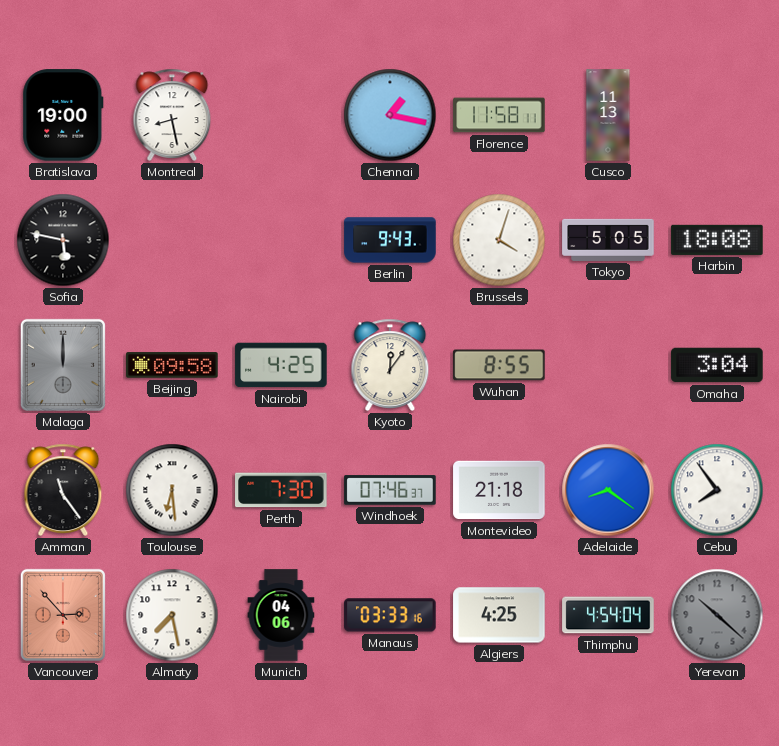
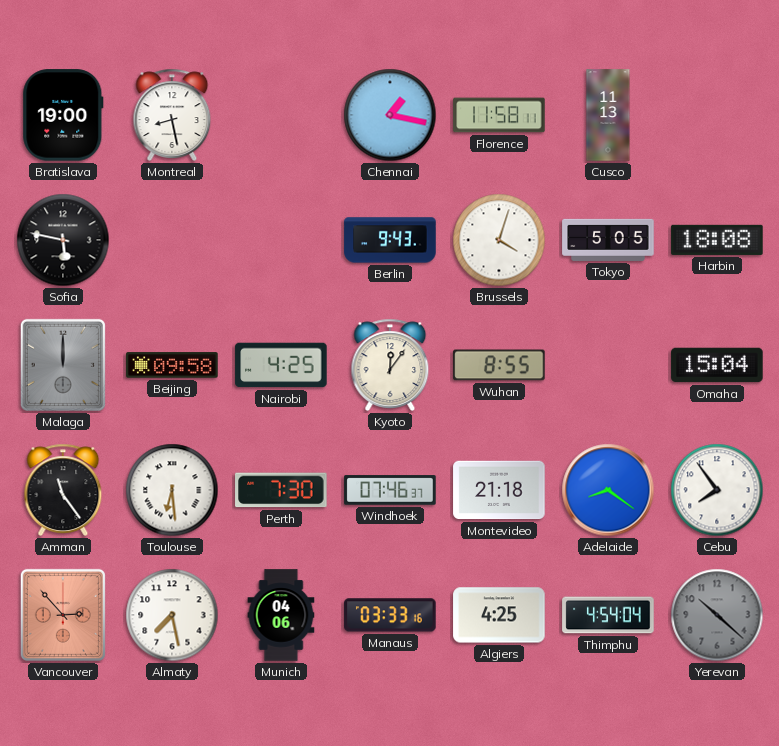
Omaha: 3:04 -> 15:04 (717, 365)
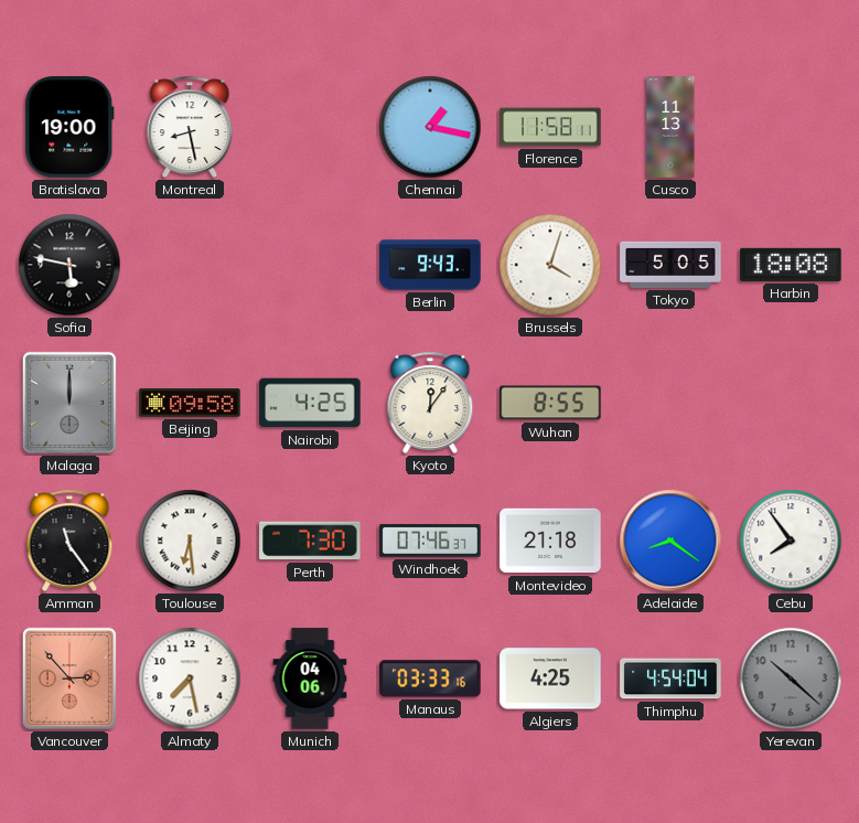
Omaha: 15:04 -> none (717, 365)
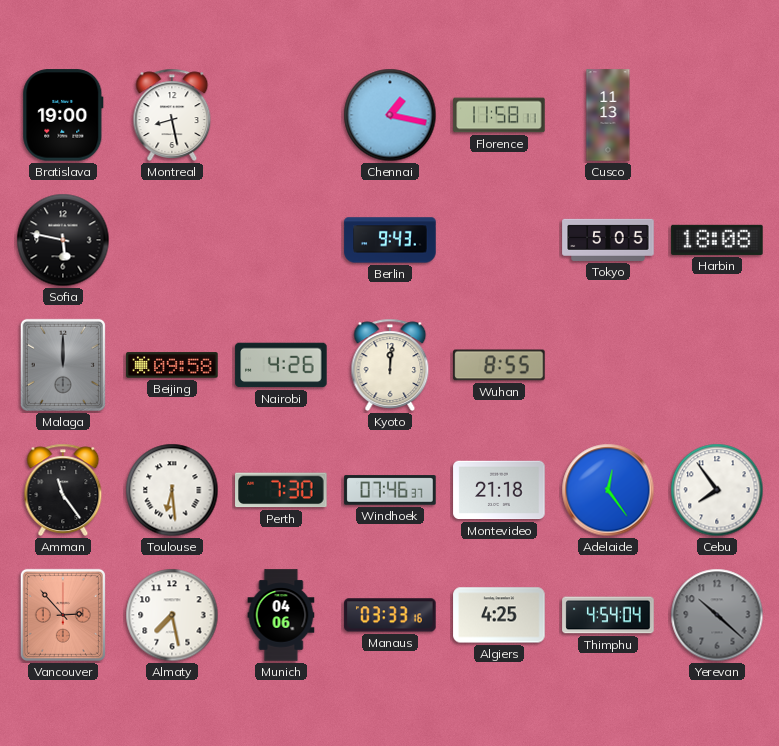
Brussels: 4:03 -> none (550, 265)
Nairobi: 4:25 -> 4:26 (281, 365)
Kyoto: 12:06 -> 12:01 (390, 365)
Adelaide: 8:21 -> 12:24 (608, 490)
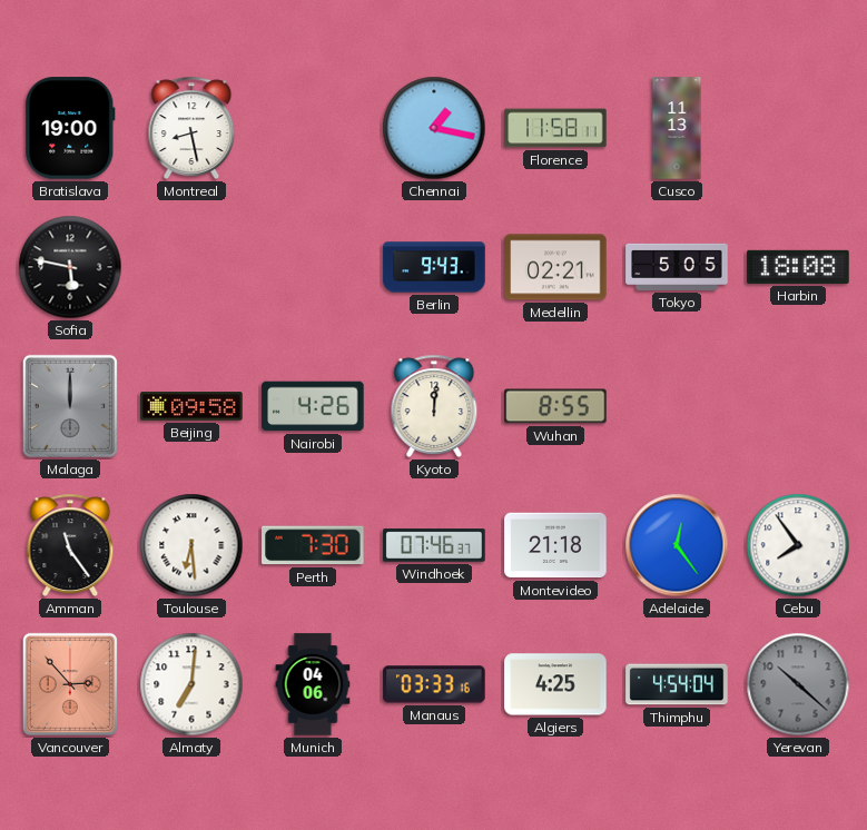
Medellin: none -> 02:21 (555, 267)
Almaty: 7:28 -> 7:01 (191, 684)
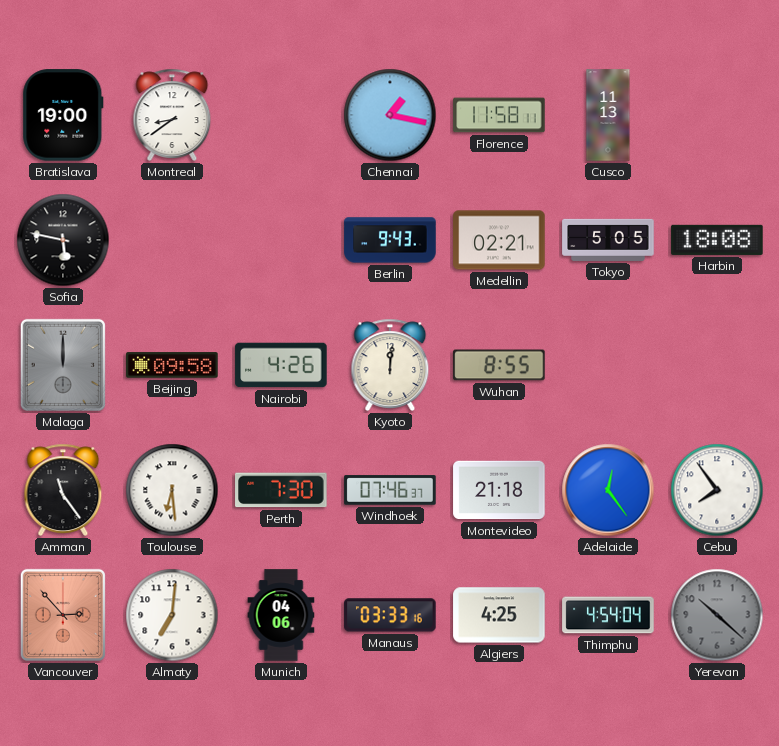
Montreal: 8:28 -> 8:39 (172, 115)
